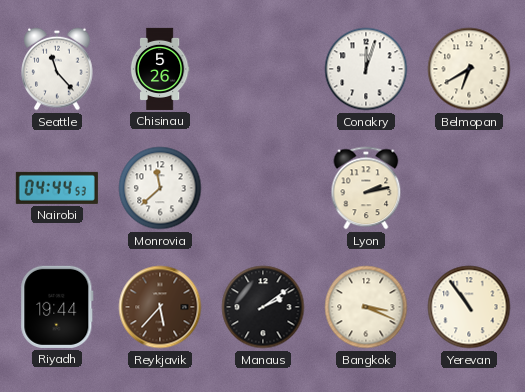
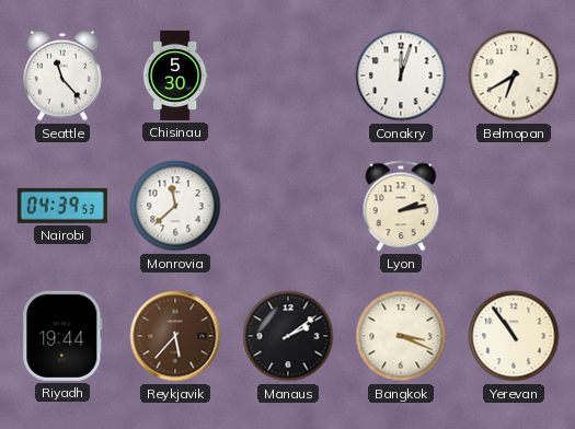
Chisinau: 5:26 -> 5:30 (175, 76)
Nairobi: 04:44 -> 04:39 (62, 206)
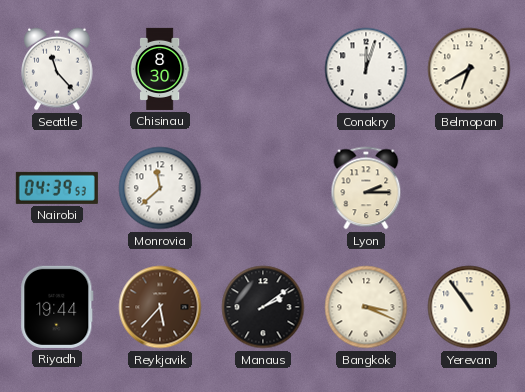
Chisinau: 5:30 -> 8:30 (160, 69)
Lyon: 2:13 -> 2:15 (366, 188)
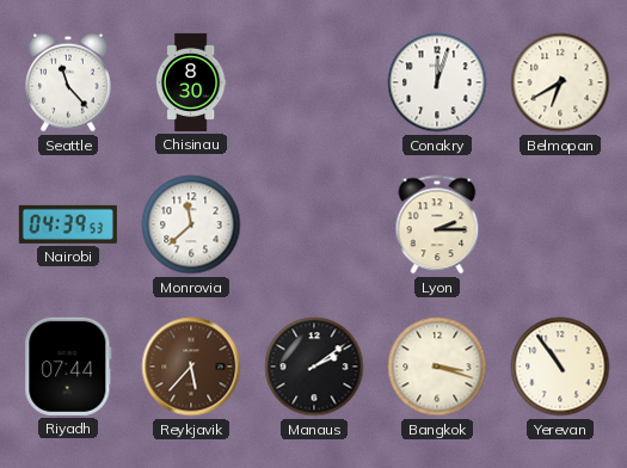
Riyadh: 19:44 -> 07:44 (68, 367)
Bangkok: 3:19 -> 3:18 (437, 367)
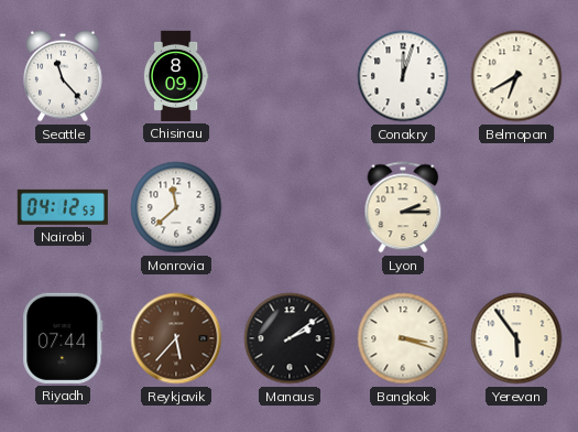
Chisinau: 8:30 -> 8:09 (176, 76)
Nairobi: 04:39 -> 04:12 (63, 207)
Yerevan: 10:54 -> 5:54 (516, 338)
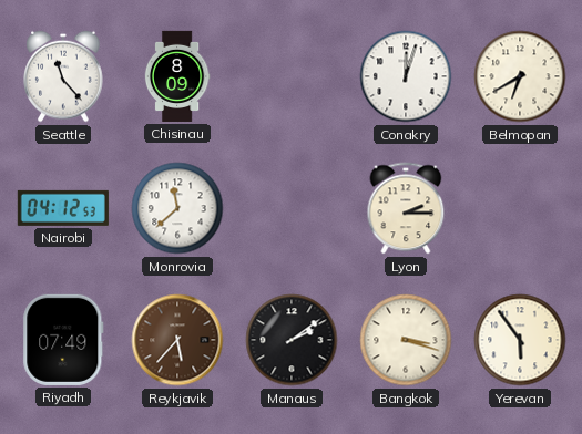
Riyadh: 07:44 -> 07:49 (63, 340)
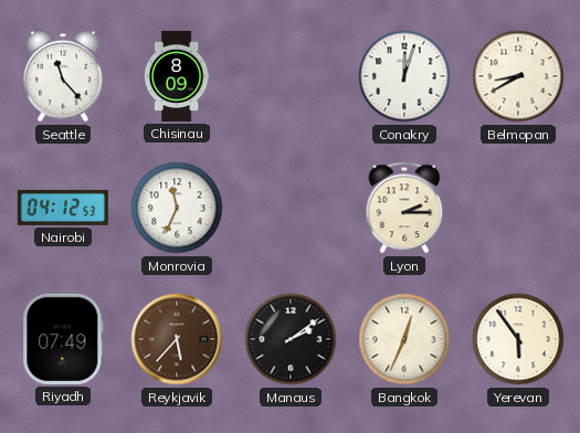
Belmopan: 6:40 -> 8:40 (518, 76)
Monrovia: 11:38 -> 11:34 (177, 208)
Bangkok: 3:18 -> 12:34 (404, 339)
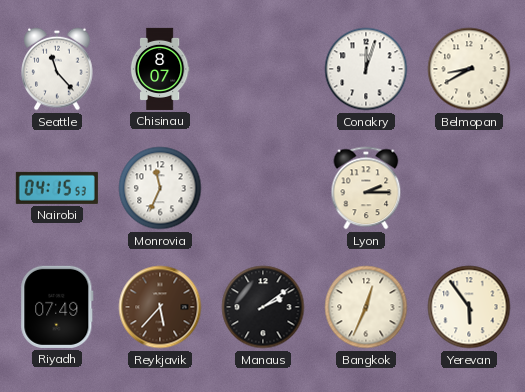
Chisinau: 8:09 -> 8:07 (160, 69)
Nairobi: 04:12 -> 04:15 (57, 188)
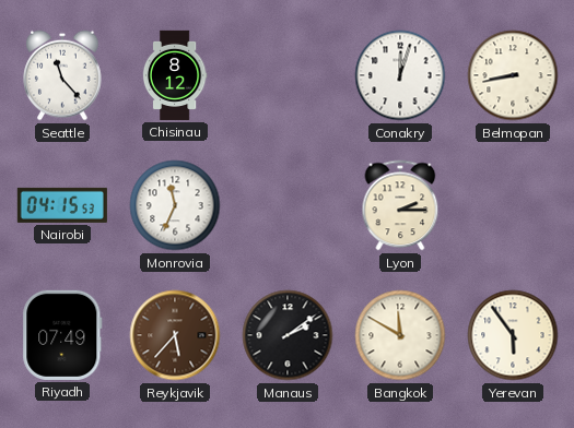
Chisinau: 8:07 -> 8:12 (175, 75)
Belmopan: 8:40 -> 8:43 (513, 75)
Bangkok: 12:34 -> 11:50 (400, 335)
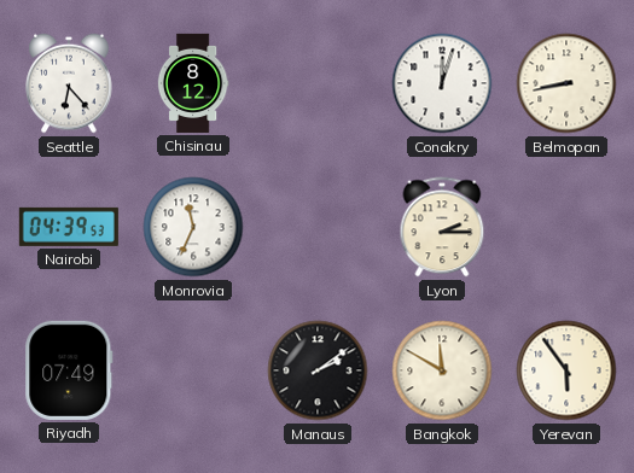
Seattle: 11:23 -> 6:23 (69, 83)
Nairobi: 04:15 -> 04:39 (69, 227)
Reykjavik: 5:37 -> none (175, 335)
